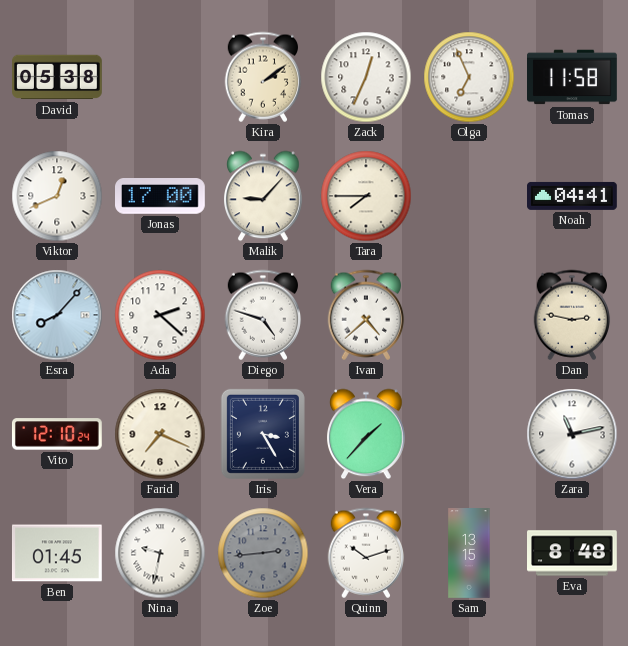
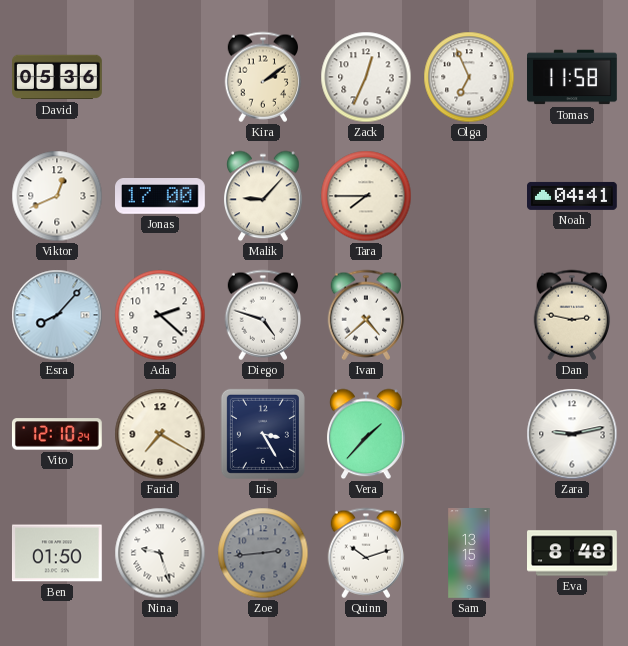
David: 05:38 -> 05:36 (58, 77)
Farid: 7:19 -> 7:20 (160, 434)
Zara: 11:13 -> 9:13 (572, 434)
Ben: 01:45 -> 01:50 (57, 553)
Nina: 9:32 -> 9:27 (160, 553)
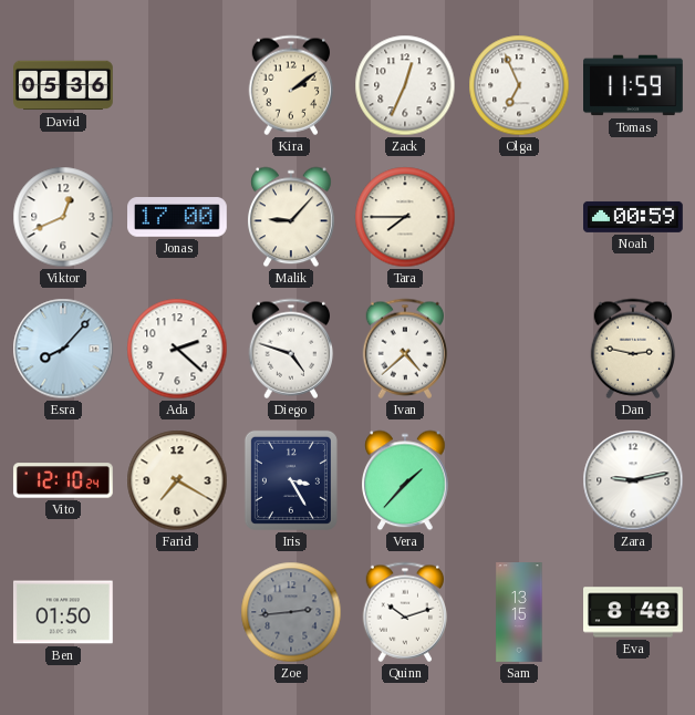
Tomas: 11:58 -> 11:59 (634, 85)
Noah: 04:41 -> 00:59 (634, 217)
Nina: 9:27 -> none (160, 553)
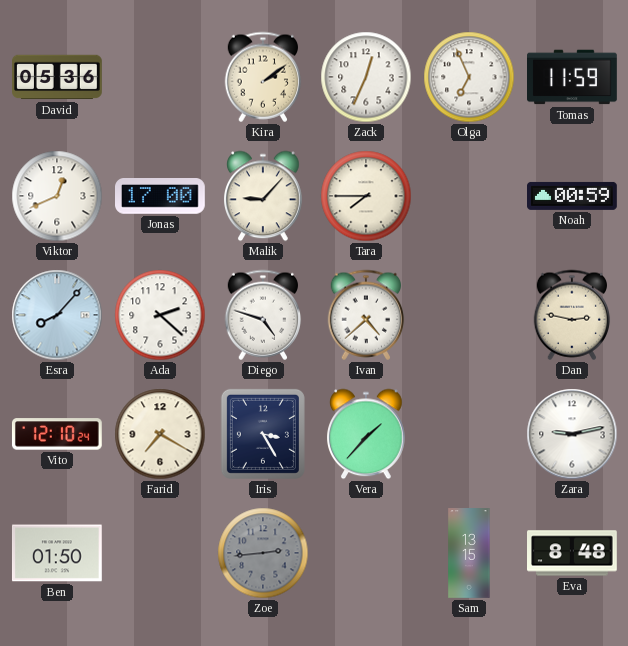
Quinn: 10:12 -> none (405, 612)
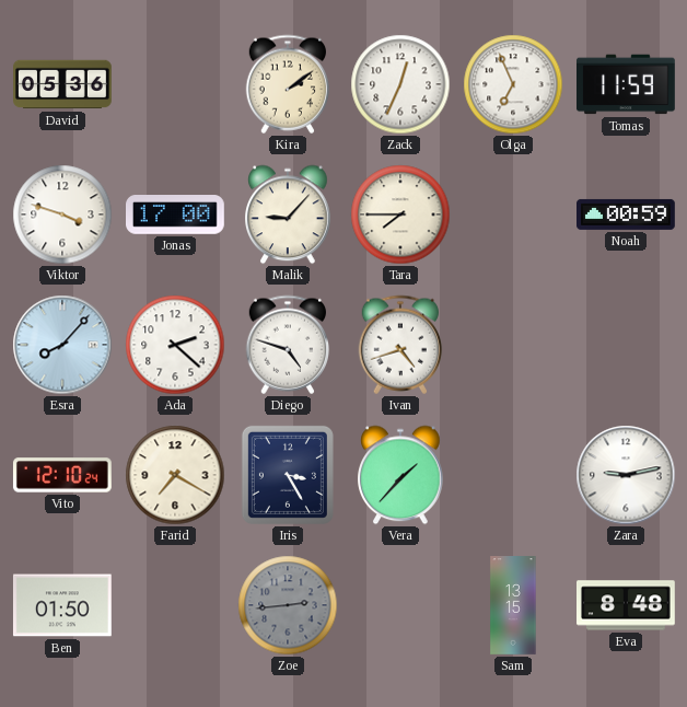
Viktor: 12:41 -> 3:48 (62, 215)
Ivan: 4:38 -> 4:42 (400, 345)
Dan: 2:47 -> none (572, 315)
